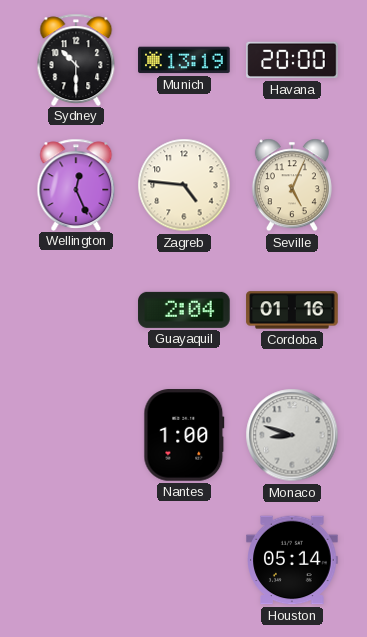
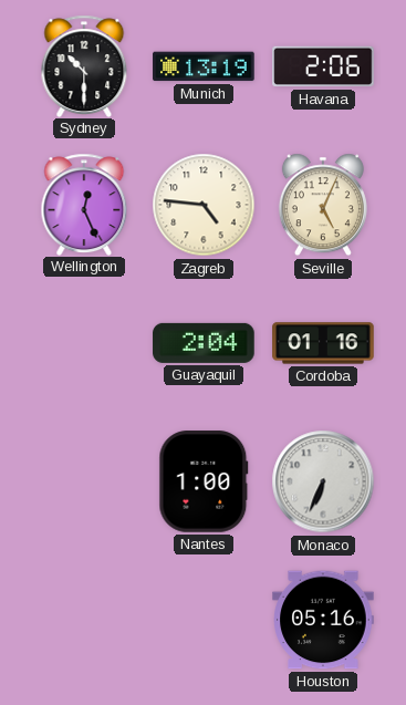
Havana: 20:00 -> 2:06 (323, 66)
Monaco: 8:48 -> 6:34 (323, 481)
Houston: 05:14 -> 05:16 (323, 620)
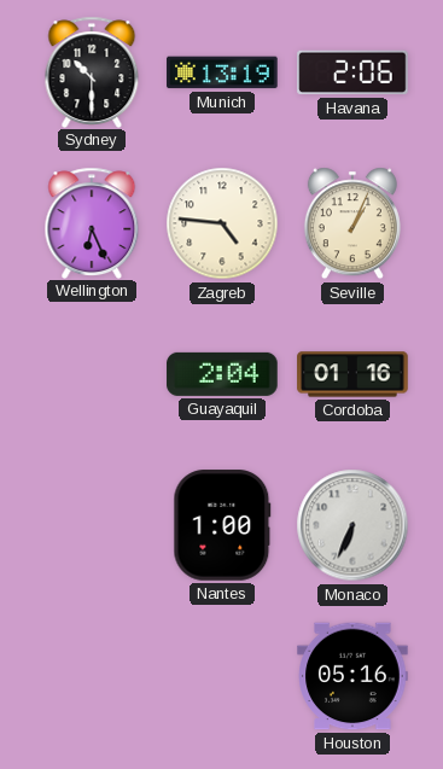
Wellington: 12:26 -> 6:26 (92, 222)
Seville: 5:04 -> 1:04 (352, 223)
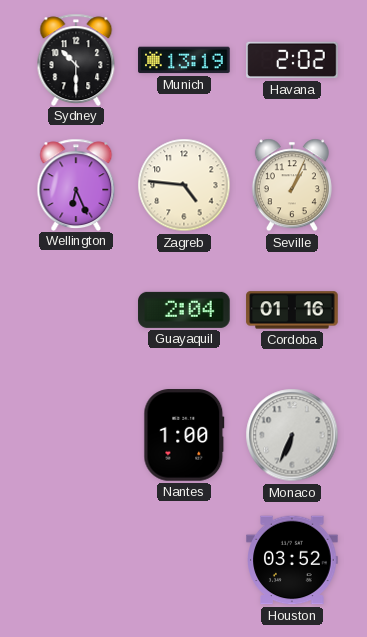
Havana: 2:06 -> 2:02 (292, 60)
Houston: 05:16 -> 03:52 (292, 560)
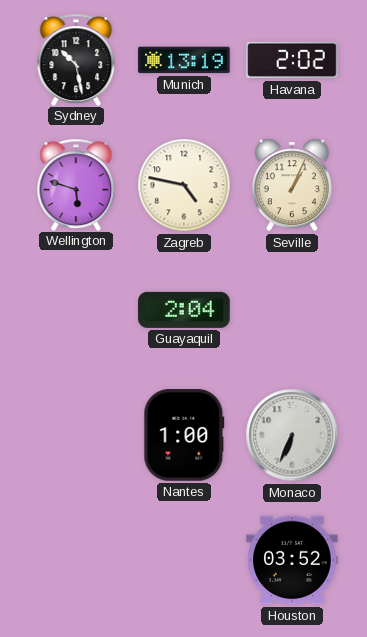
Sydney: 10:30 -> 10:28 (76, 59)
Wellington: 6:26 -> 5:48 (76, 184)
Zagreb: 4:46 -> 4:47 (184, 185)
Cordoba: 01:16 -> none (292, 310)
